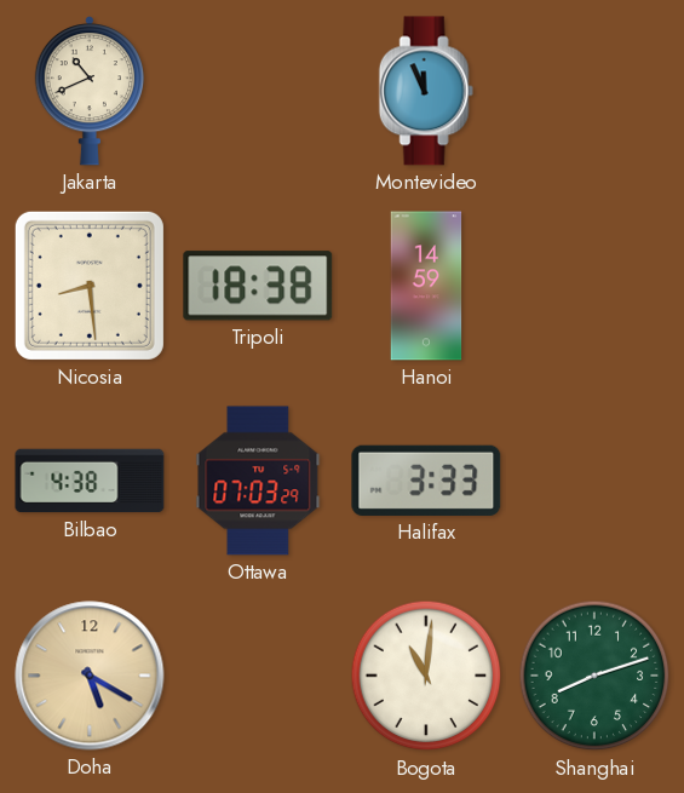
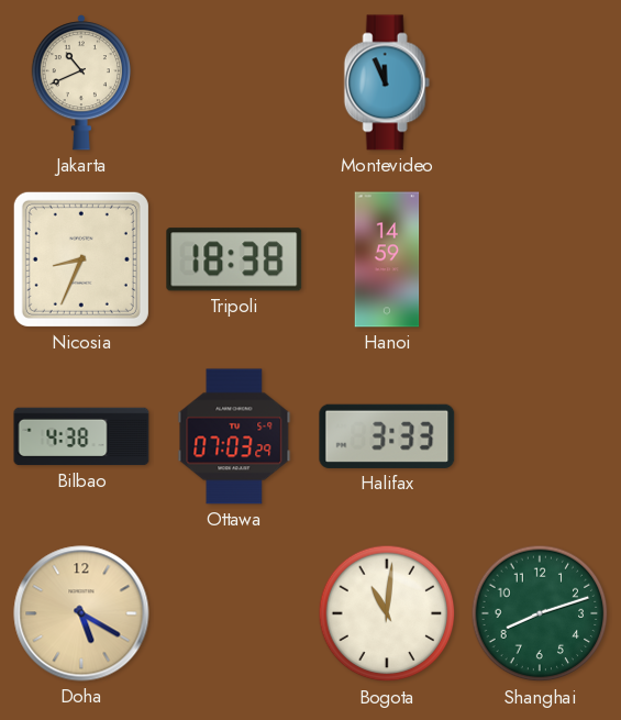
Nicosia: 8:29 -> 8:34 (81, 259)
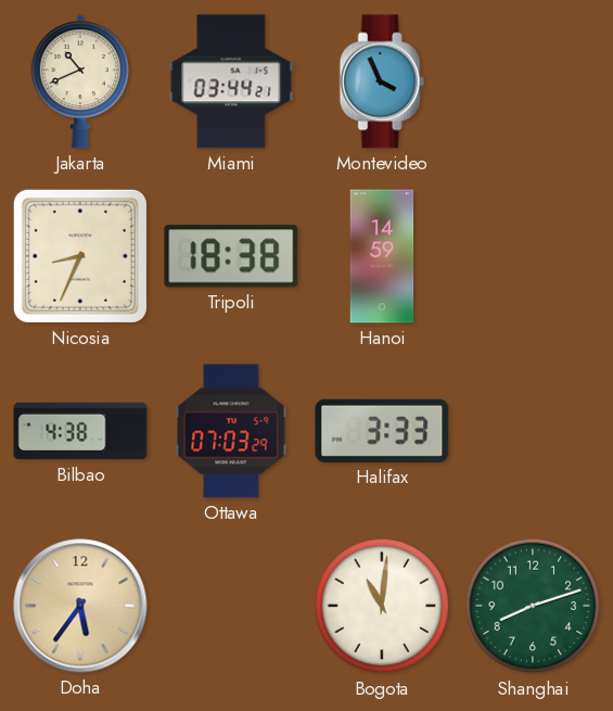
Miami: none -> 03:44 (231, 81)
Montevideo: 11:56 -> 3:56 (382, 81)
Doha: 5:20 -> 5:36 (80, 606)
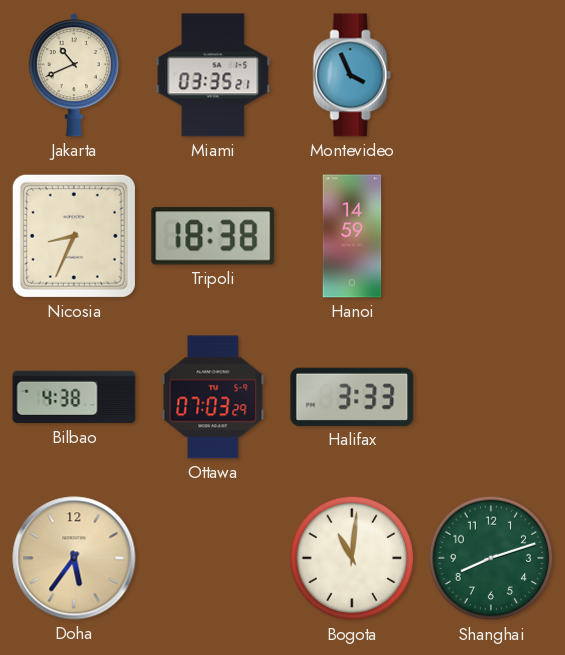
Miami: 03:44 -> 03:35 (213, 75)
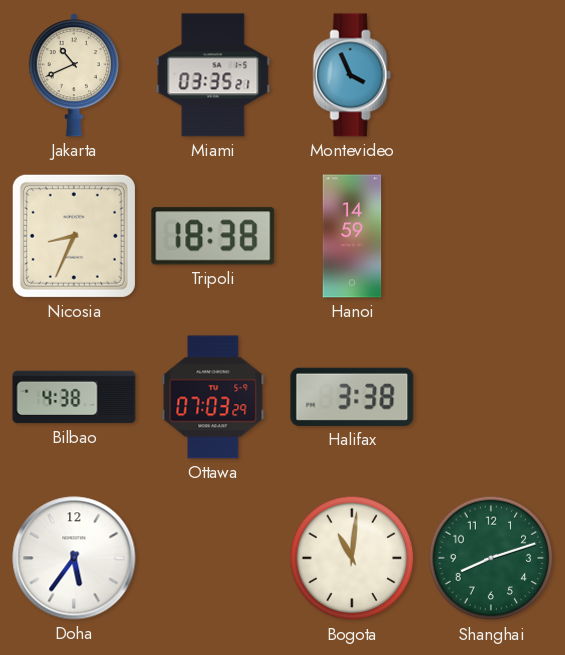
Halifax: 3:33 -> 3:38 (352, 397)
Doha dial: champagne -> white (74, 558)
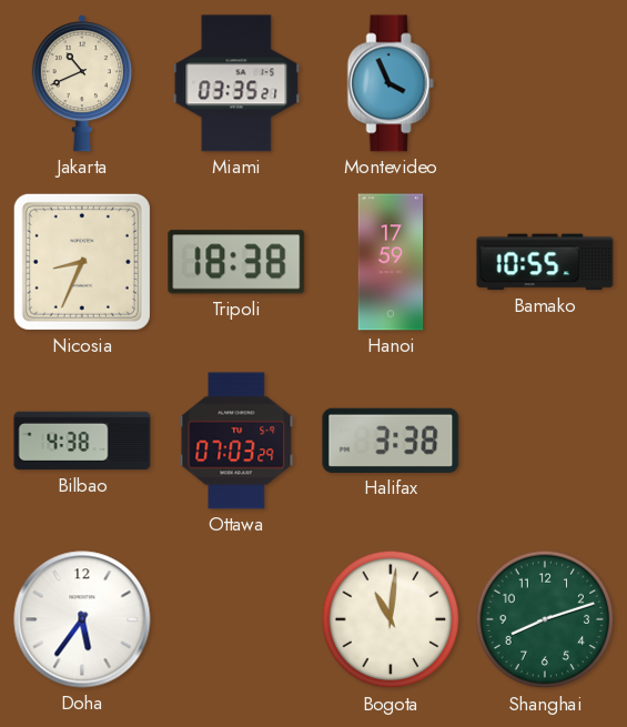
Hanoi: 14:59 -> 17:59 (391, 262)
Bamako: none -> 10:55 (545, 262)
